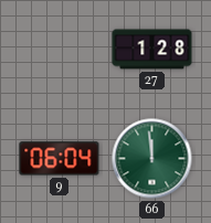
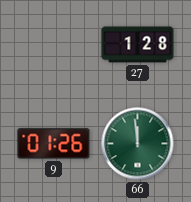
9: 06:04 -> 01:26 (54, 144)
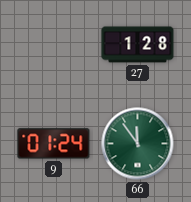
9: 01:26 -> 01:24 (54, 144)
66: 11:59 -> 11:54 (138, 144)
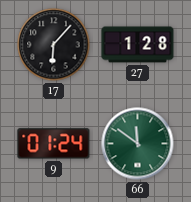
17: none -> 6:07 (54, 45)
66: 11:54 -> 11:51 (138, 144)
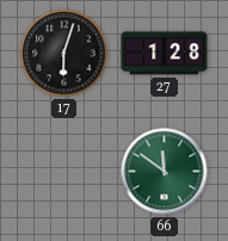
17: 6:07 -> 6:03 (64, 54)
9: 01:24 -> none (54, 144)
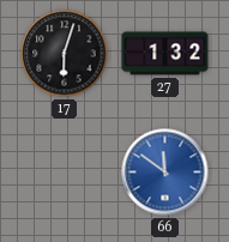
27: 1:28 -> 1:32 (165, 54)
66 dial: green -> blue (165, 173)
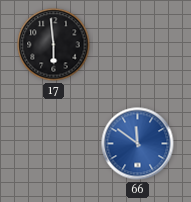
17: 6:03 -> 5:59 (54, 45)
27: 1:32 -> none (165, 54)
